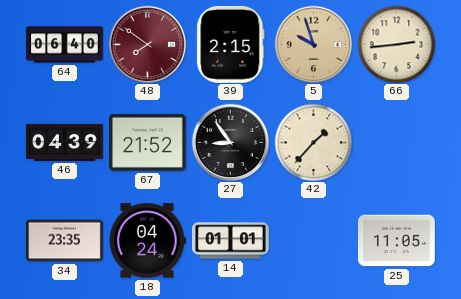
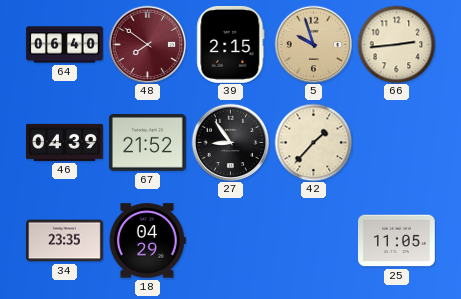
18: 04:24 -> 04:29 (147, 241)
14: 01:01 -> none (231, 241)
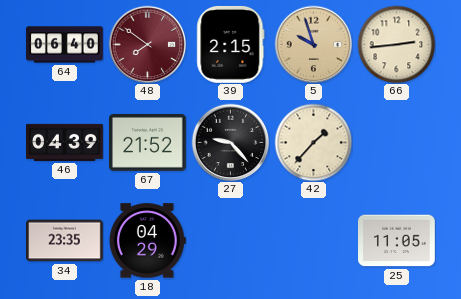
27: 8:54 -> 9:23 (230, 142)
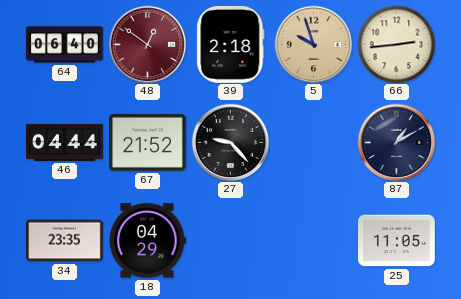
48: 7:51 -> 12:51 (147, 44)
39: 2:15 -> 2:18 (231, 45)
46: 04:39 -> 04:44 (65, 142)
42: 1:37 -> none (313, 142)
87: none -> 1:10 (396, 142)
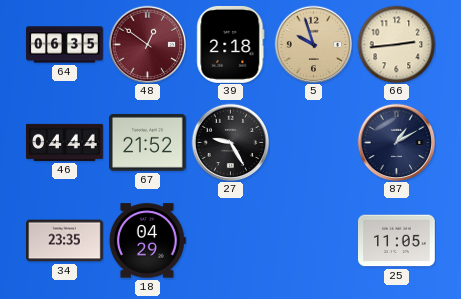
64: 06:40 -> 06:35 (65, 45)
27: 9:23 -> 9:25 (230, 142)
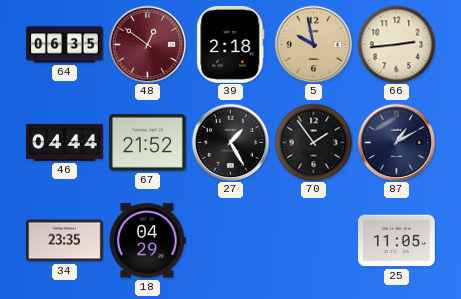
5: 9:57 -> 9:58 (313, 44)
27: 9:25 -> 1:25 (230, 142)
70: none -> 1:54 (313, 142)
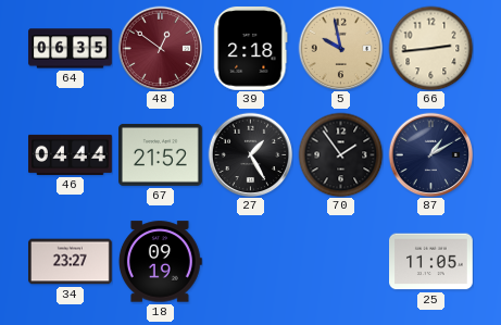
34: 23:35 -> 23:27 (71, 262)
18: 04:29 -> 09:19 (160, 262)
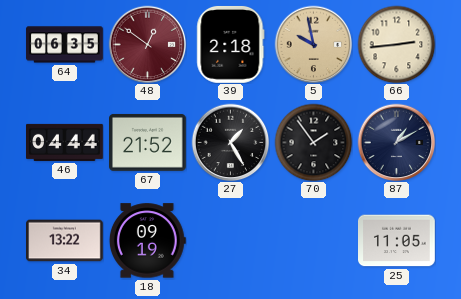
34: 23:27 -> 13:22 (65, 241)
